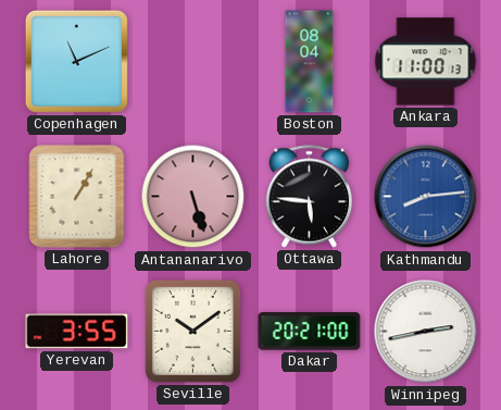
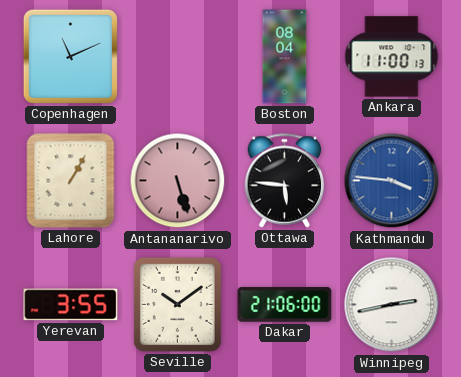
Kathmandu: 8:14 -> 3:46 (392, 181)
Dakar: 20:21 -> 21:06 (285, 305)
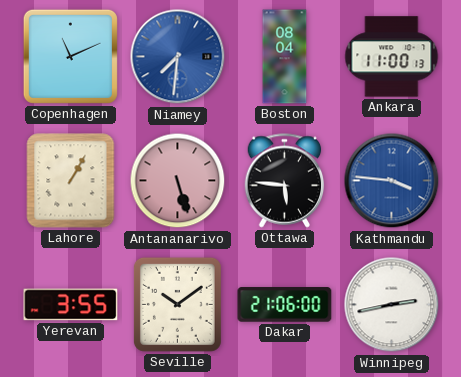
Niamey: none -> 7:31 (178, 57)
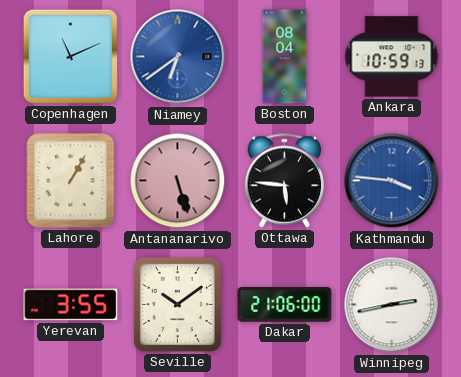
Niamey: 7:31 -> 6:39 (178, 57)
Ankara: 11:00 -> 10:59 (392, 57)
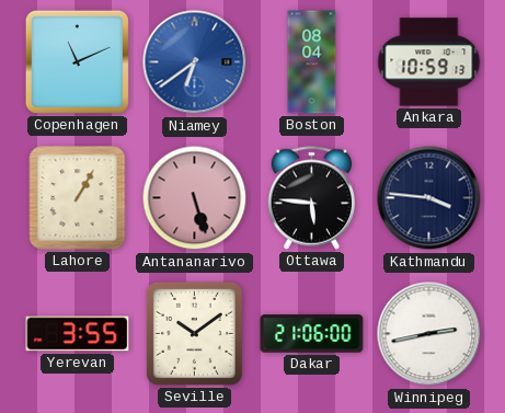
Kathmandu dial: blue -> navy (429, 198)
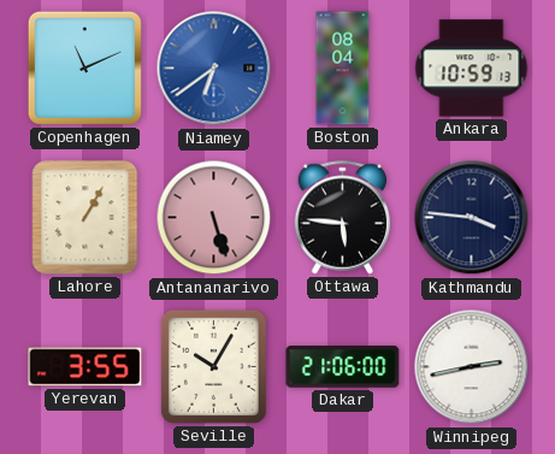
Seville: 10:09 -> 10:05 (213, 366)
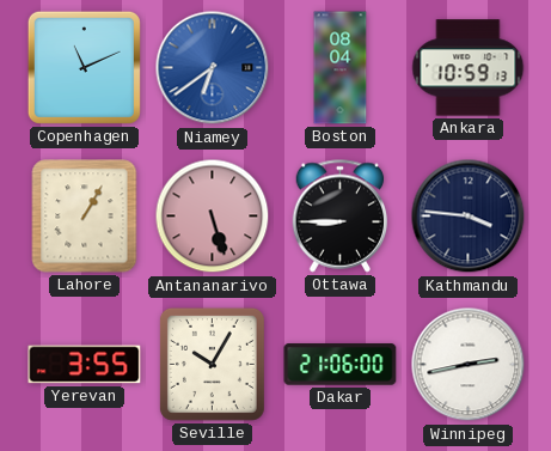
Ottawa: 5:46 -> 8:45 (341, 217)
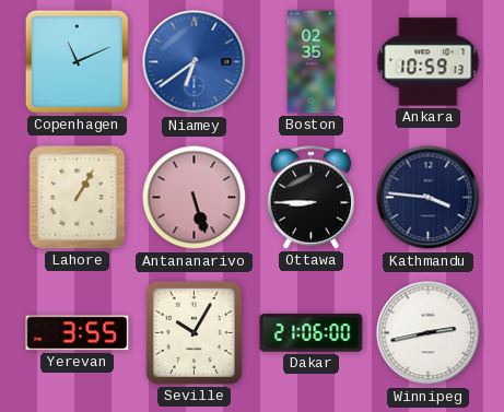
Boston: 08:04 -> 02:35 (312, 62)
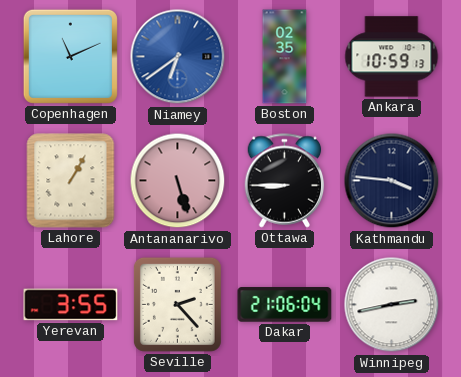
Seville: 10:05 -> 2:23 (177, 304)
Dakar: 21:06:00 -> 21:06:04 (285, 305)
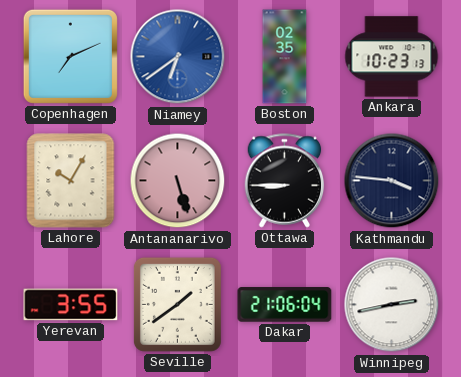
Copenhagen: 11:11 -> 7:11 (70, 56)
Ankara: 10:59 -> 10:23 (392, 57)
Lahore: 1:05 -> 10:05 (71, 181)
Seville: 2:23 -> 1:39 (177, 304)
